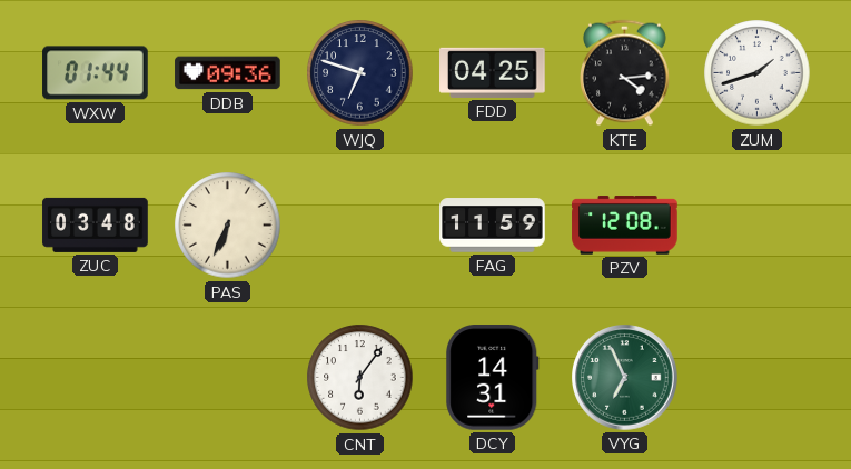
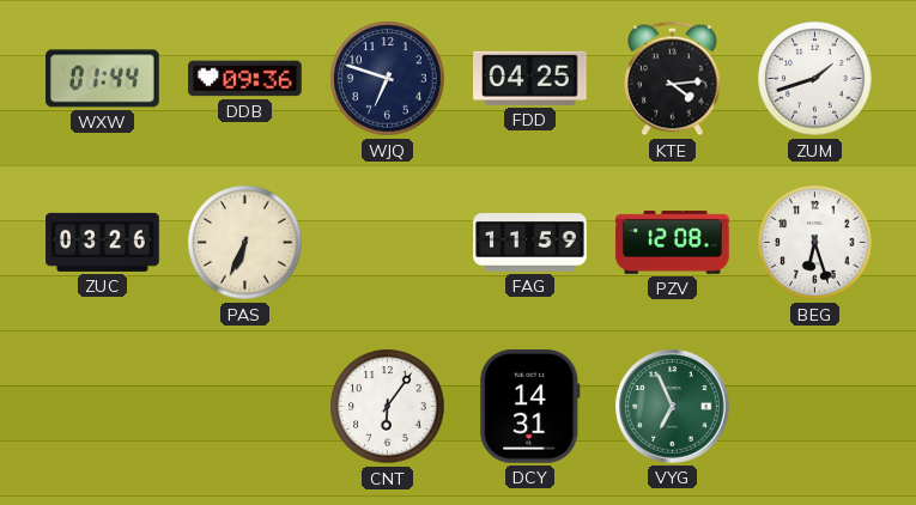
ZUC: 03:48 -> 03:26 (103, 242)
BEG: none -> 6:27 (815, 243)
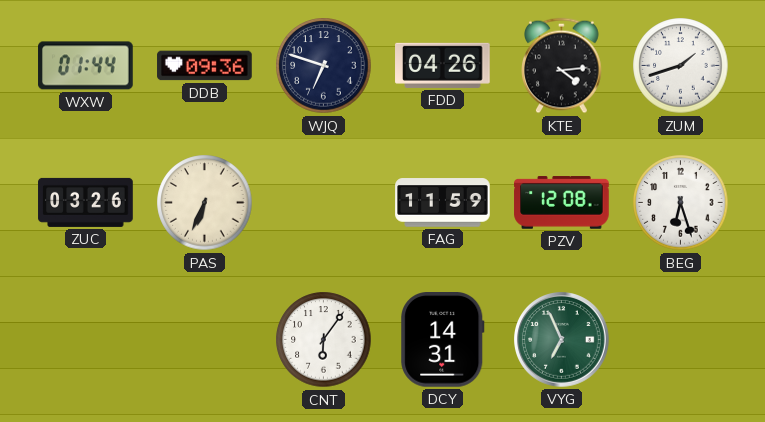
FDD: 04:25 -> 04:26 (443, 65)
